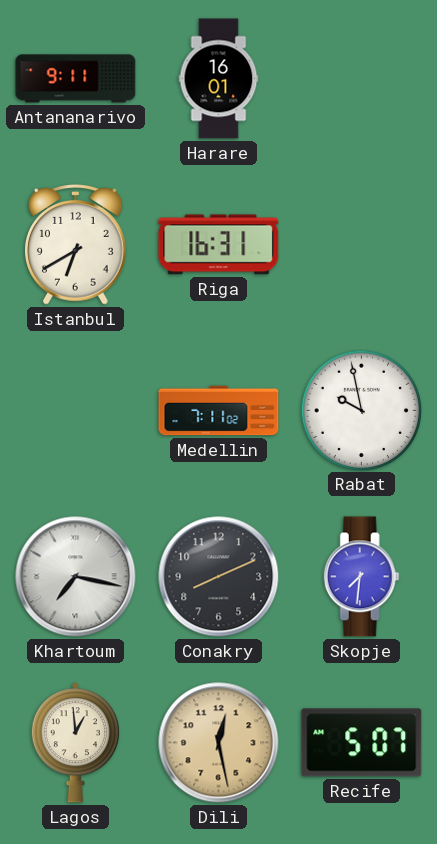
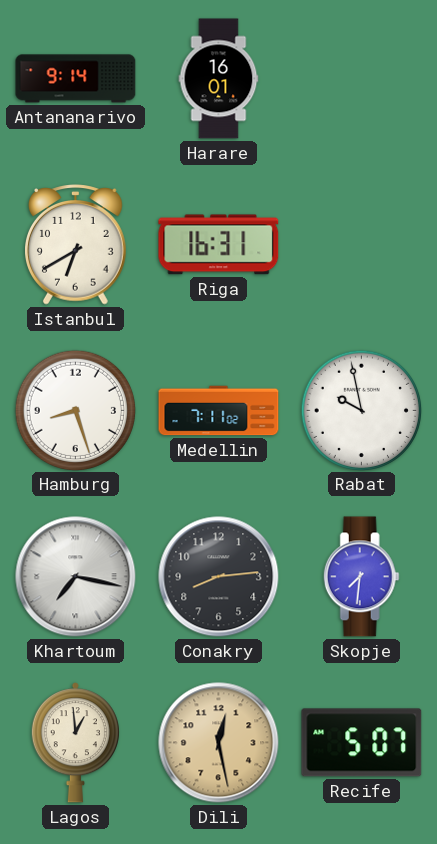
Antananarivo: 9:11 -> 9:14 (76, 79)
Hamburg: none -> 8:27 (75, 410)
Conakry: 8:11 -> 8:14 (219, 577)
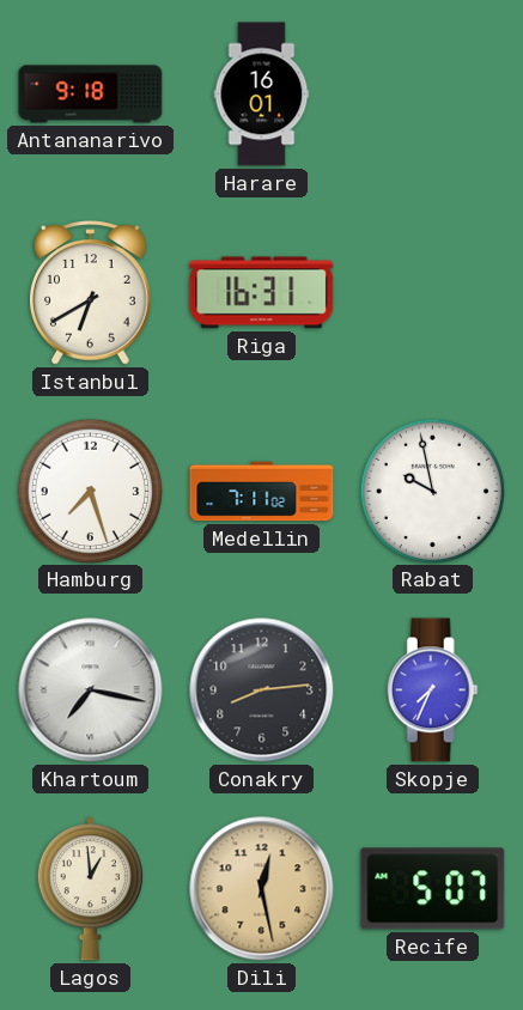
Antananarivo: 9:14 -> 9:18 (91, 95)
Hamburg: 8:27 -> 7:27 (90, 491)
Skopje: 7:31 -> 7:34 (432, 690)
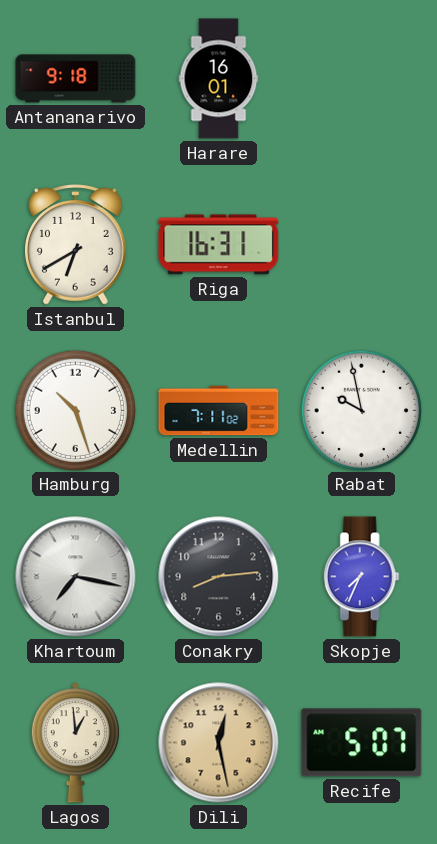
Hamburg: 7:27 -> 10:27 (75, 410)
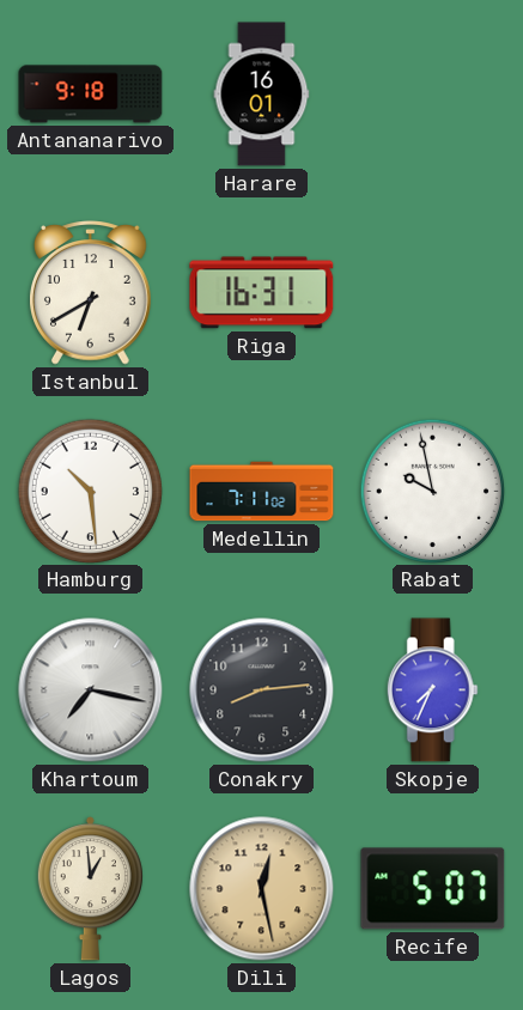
Hamburg: 10:27 -> 10:29 (90, 491)
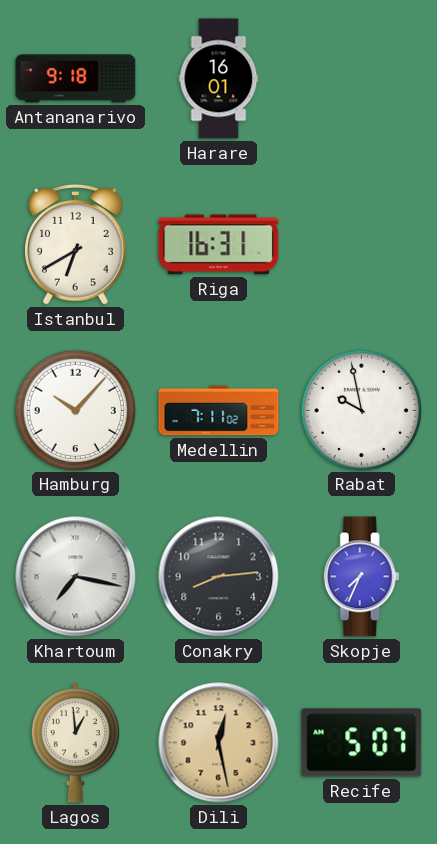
Hamburg: 10:29 -> 10:07 (75, 410)
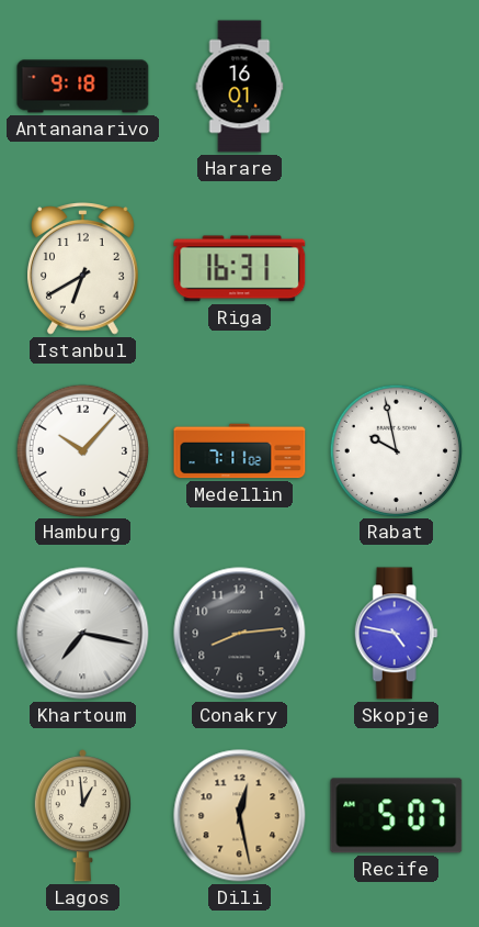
Skopje: 7:34 -> 4:47 (396, 634)
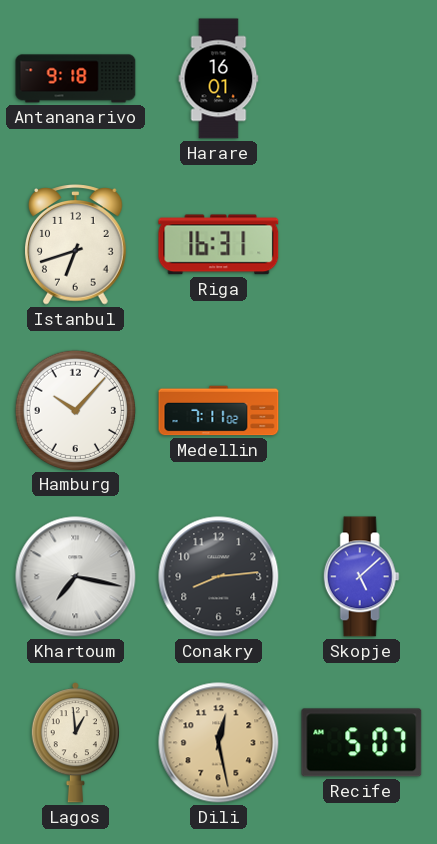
Istanbul: 6:40 -> 6:42 (76, 245)
Rabat: 9:58 -> none (396, 450)
Skopje: 4:47 -> 5:08 (361, 577)
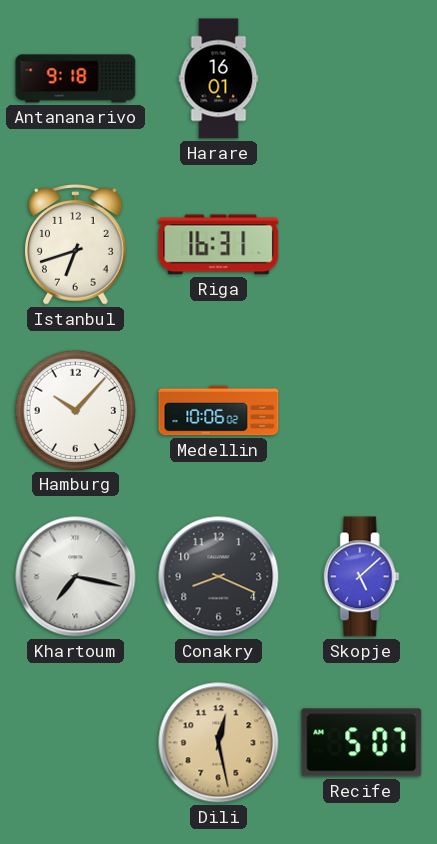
Medellin: 7:11 -> 10:06 (219, 411)
Conakry: 8:14 -> 8:19 (219, 577)
Lagos: 12:59 -> none (75, 743)
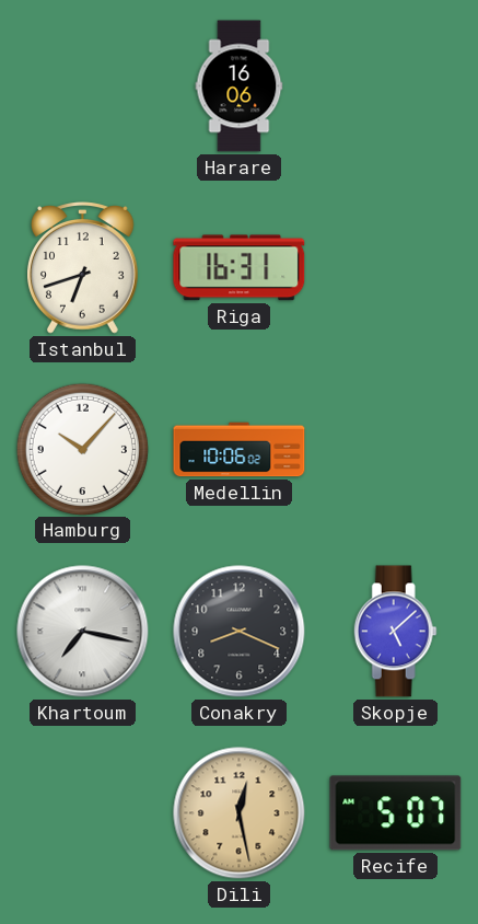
Antananarivo: 9:18 -> none (76, 79)
Harare: 16:01 -> 16:06 (240, 86)
